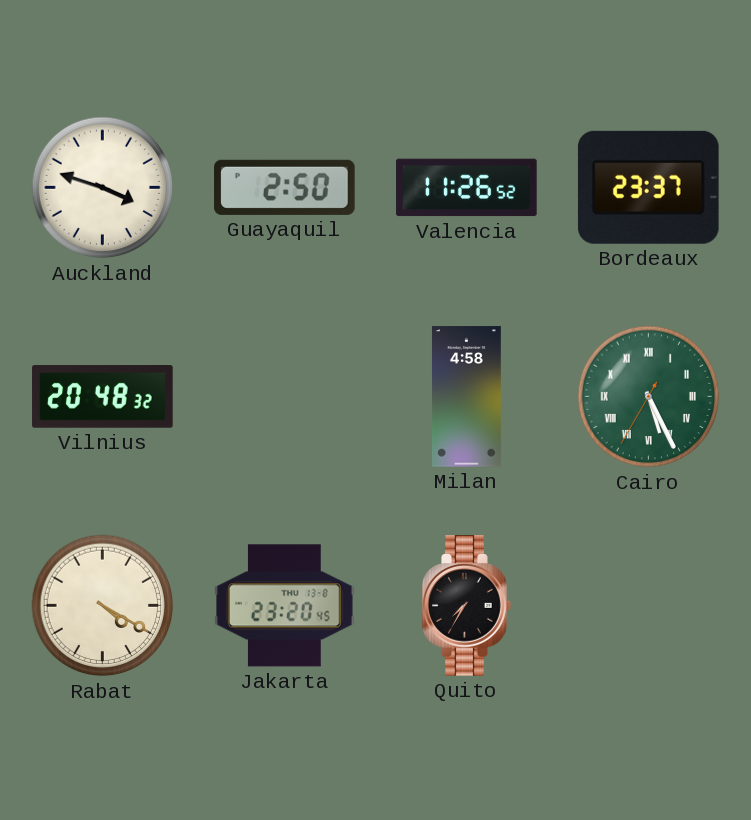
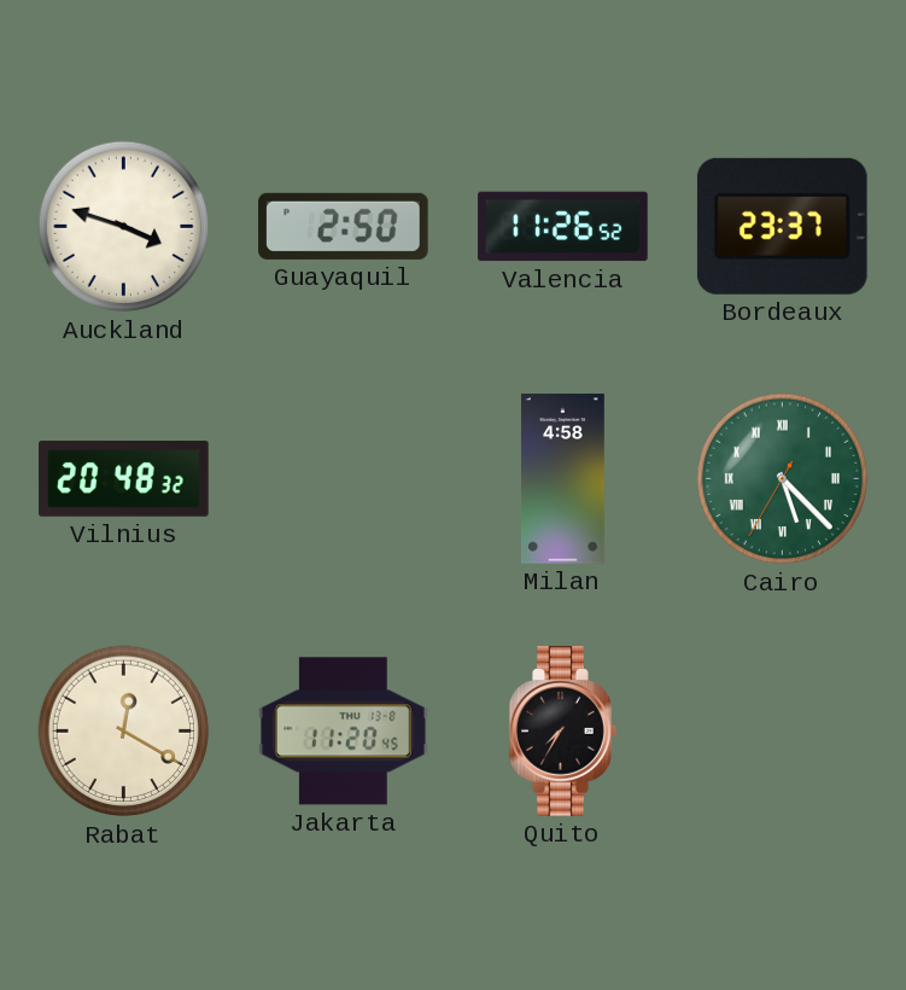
Cairo: 5:25 -> 5:22 (783, 479)
Rabat: 4:20 -> 12:20 (124, 732)
Jakarta: 23:20 -> 11:20 (344, 732)
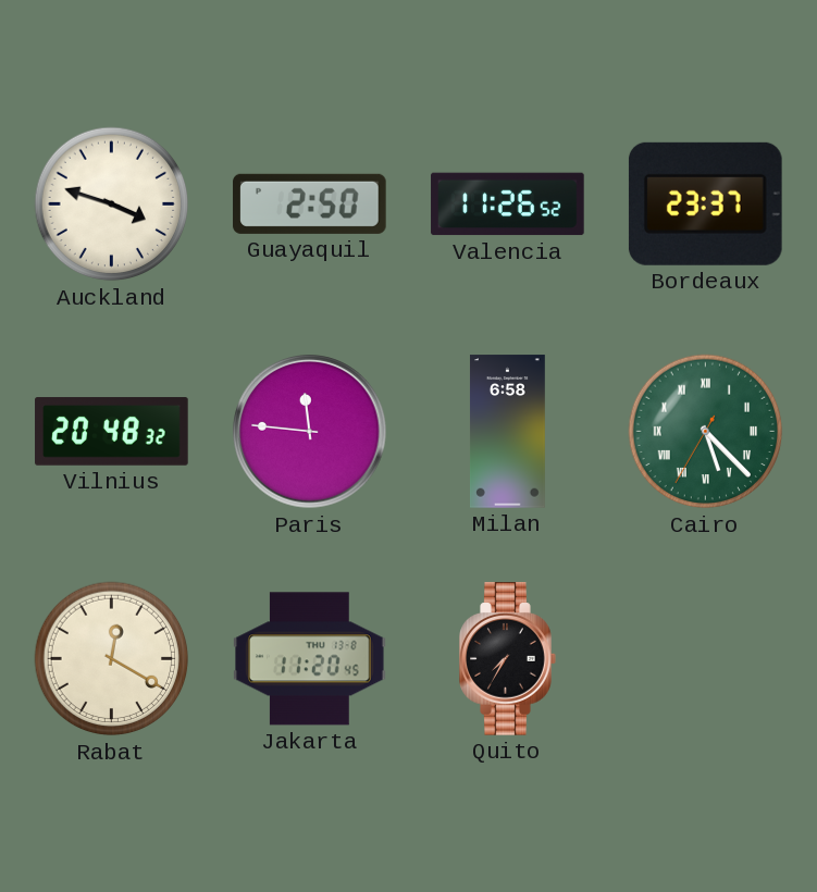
Paris: none -> 11:46 (310, 432)
Milan: 4:58 -> 6:58 (507, 432)
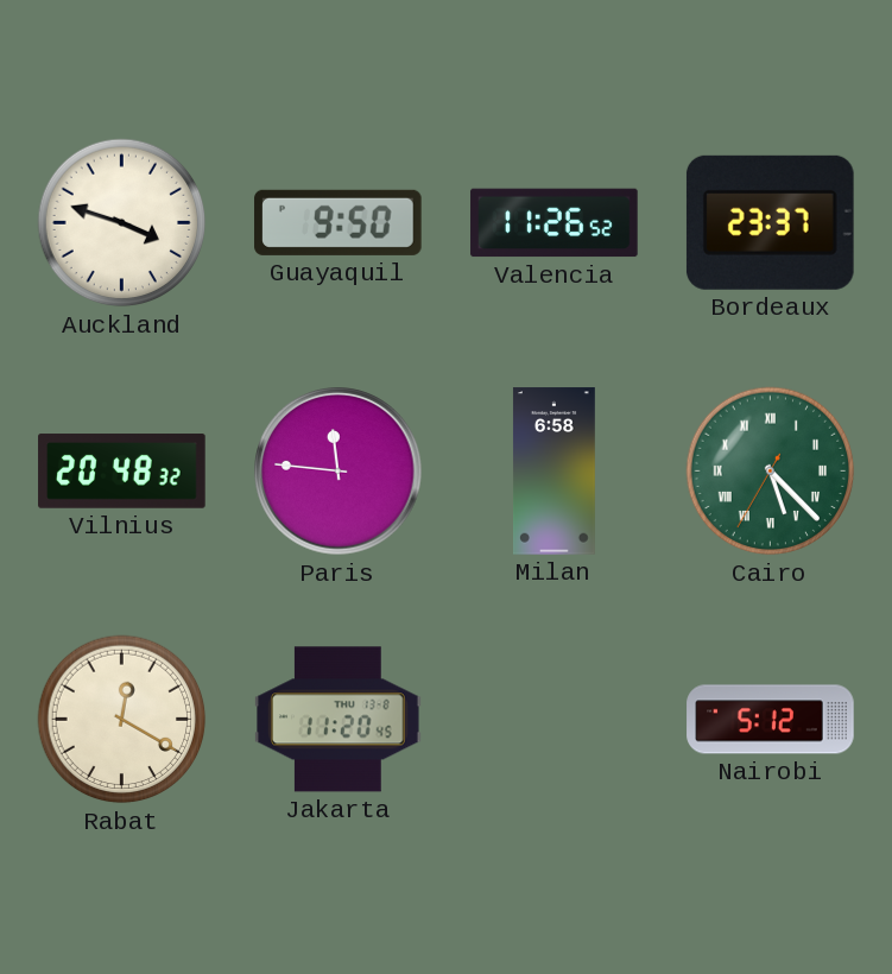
Guayaquil: 2:50 -> 9:50 (339, 222)
Quito: 7:35 -> none (508, 659)
Nairobi: none -> 5:12 (771, 720)
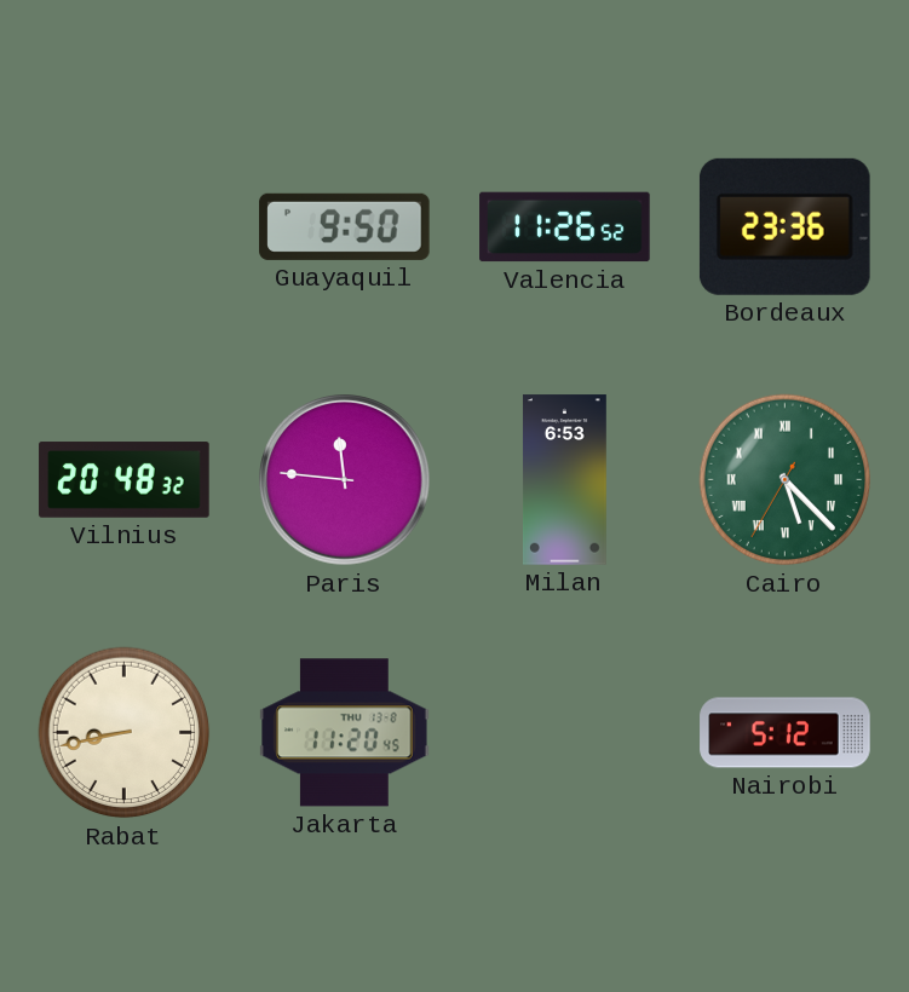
Auckland: 3:48 -> none (122, 223)
Bordeaux: 23:37 -> 23:36 (784, 226)
Milan: 6:58 -> 6:53 (564, 480)
Rabat: 12:20 -> 8:43 (125, 733)
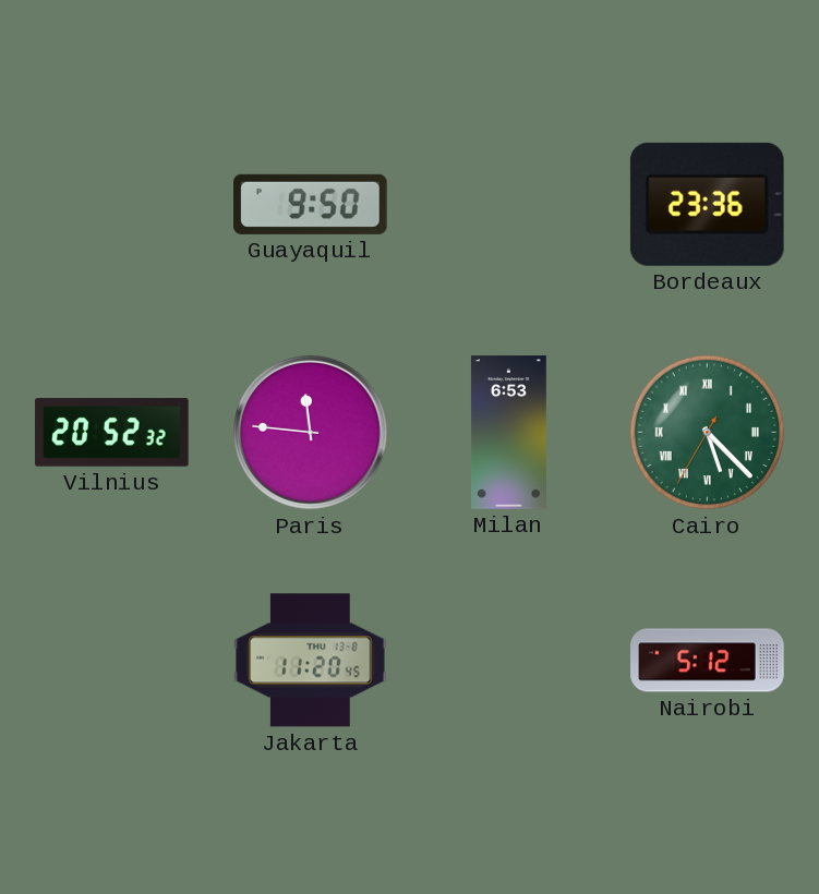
Valencia: 11:26 -> none (565, 227)
Vilnius: 20:48 -> 20:52 (112, 433)
Rabat: 8:43 -> none (125, 733)
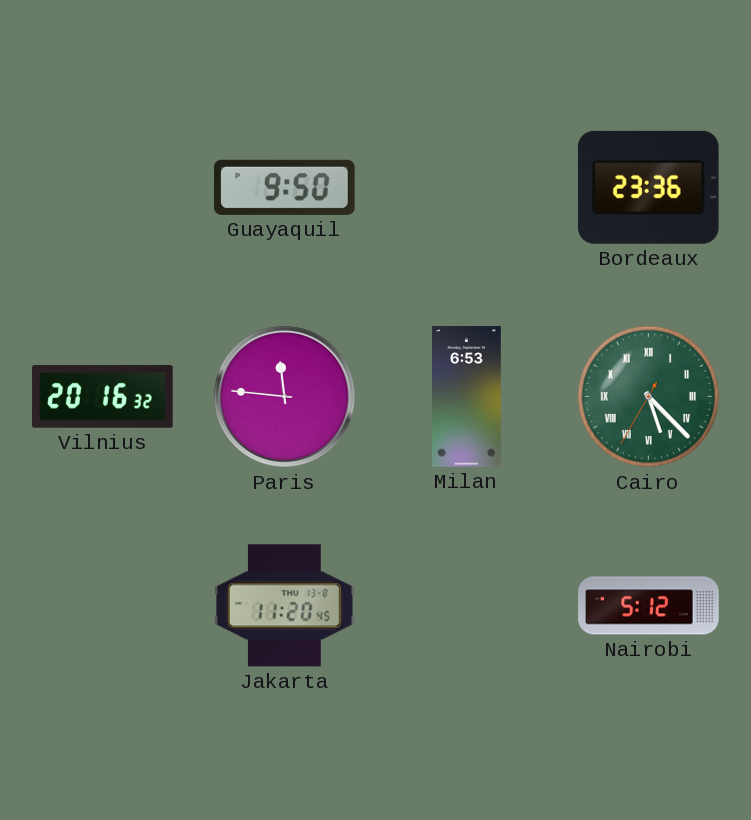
Vilnius: 20:52 -> 20:16 (103, 397)
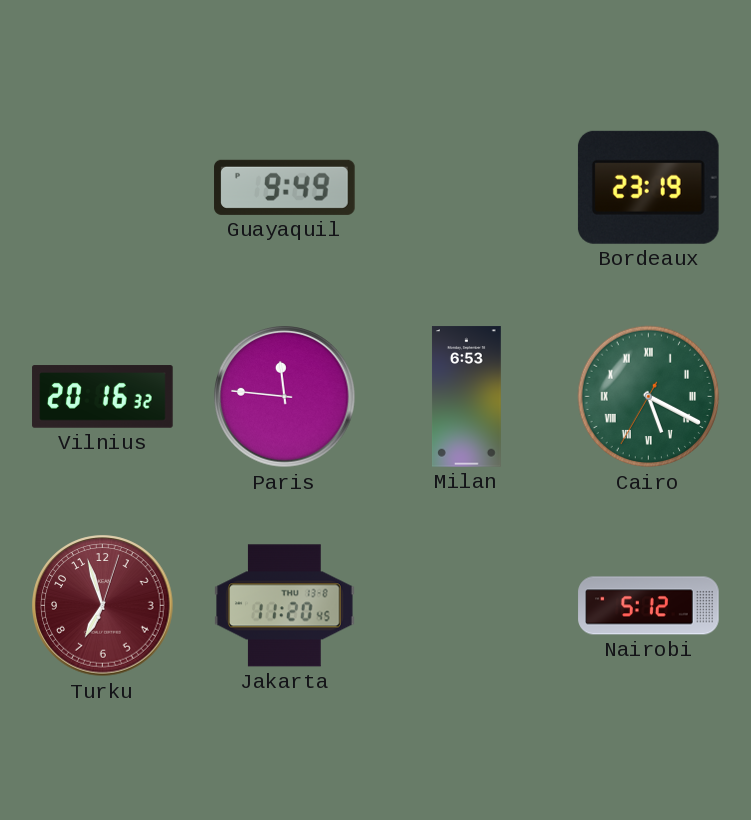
Guayaquil: 9:50 -> 9:49 (285, 187)
Bordeaux: 23:36 -> 23:19 (648, 187)
Cairo: 5:22 -> 5:19 (649, 397)
Turku: none -> 6:57 (103, 606)
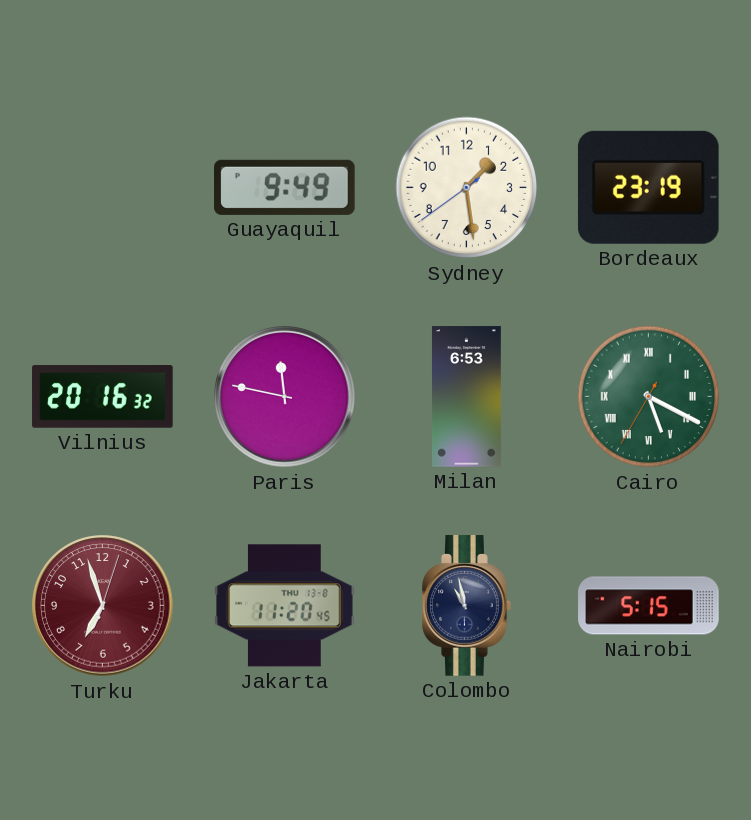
Sydney: none -> 1:28 (467, 188)
Paris: 11:46 -> 11:47 (285, 397)
Colombo: none -> 10:58 (467, 606)
Nairobi: 5:12 -> 5:15 (649, 606)
